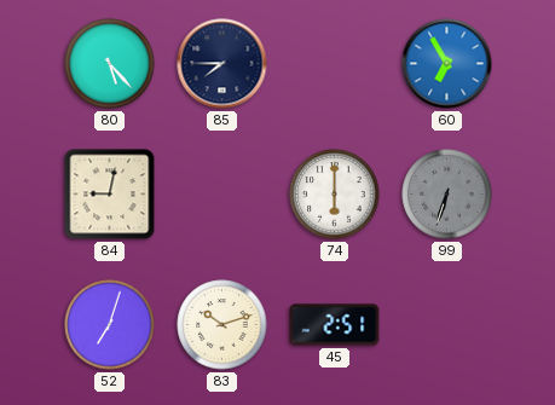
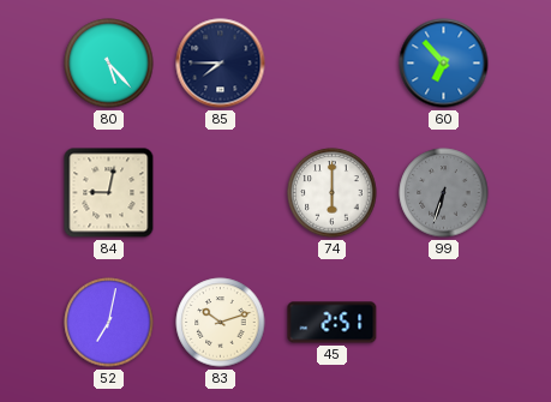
60: 6:55 -> 6:53 (444, 64)
52: 7:03 -> 7:02 (109, 323)
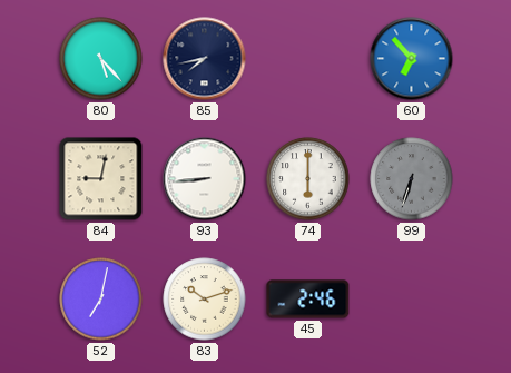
85: 7:45 -> 7:43 (205, 59)
93: none -> 8:44 (205, 179)
45: 2:51 -> 2:46 (308, 300)
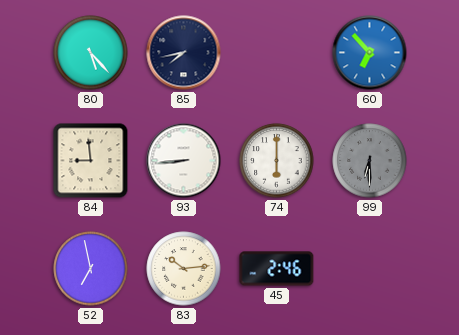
84: 9:02 -> 8:59 (91, 161)
99: 6:33 -> 6:30 (370, 161)
52: 7:02 -> 6:58 (91, 269)
83: 10:12 -> 10:14 (184, 269)
